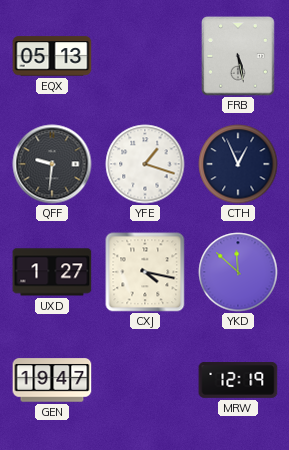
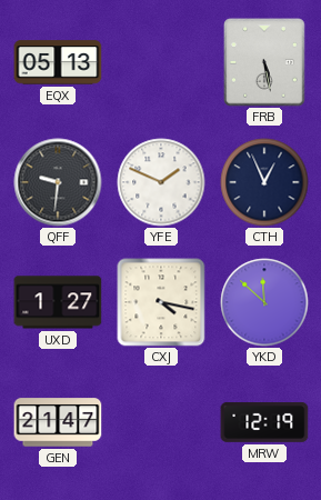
YFE: 1:18 -> 1:49 (161, 182)
GEN: 19:47 -> 21:47 (58, 422)
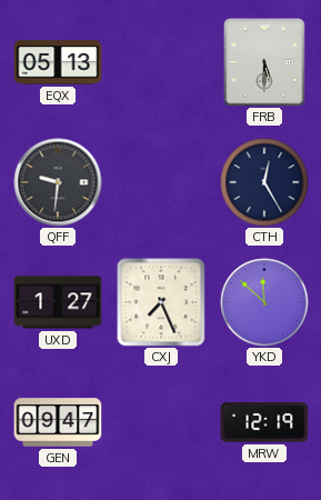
FRB: 5:28 -> 5:30 (264, 62)
YFE: 1:49 -> none (161, 182)
CTH: 12:56 -> 12:25 (264, 182)
CXJ: 4:17 -> 7:26 (161, 302)
GEN: 21:47 -> 09:47 (58, 422)
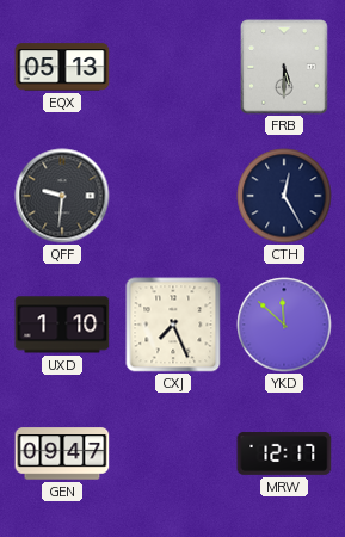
UXD: 1:27 -> 1:10 (62, 325)
MRW: 12:19 -> 12:17 (284, 455)
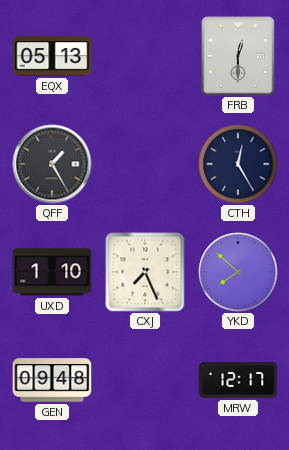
FRB: 5:30 -> 12:30 (238, 56)
QFF: 9:31 -> 1:25 (52, 164)
YKD: 11:52 -> 7:52 (238, 272)
GEN: 09:47 -> 09:48 (52, 380)
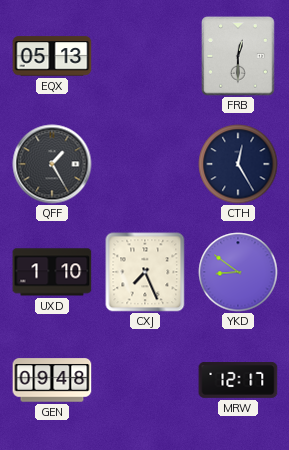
YKD: 7:52 -> 8:51 (238, 272)
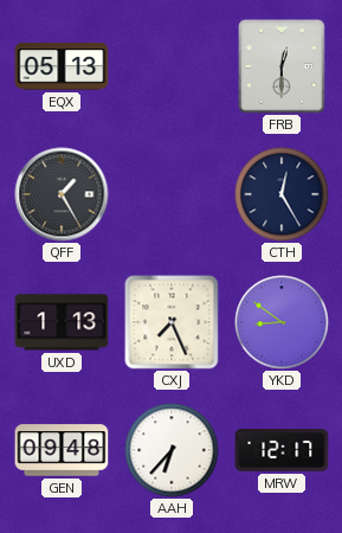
UXD: 1:10 -> 1:13 (62, 322)
AAH: none -> 6:37 (172, 450)
